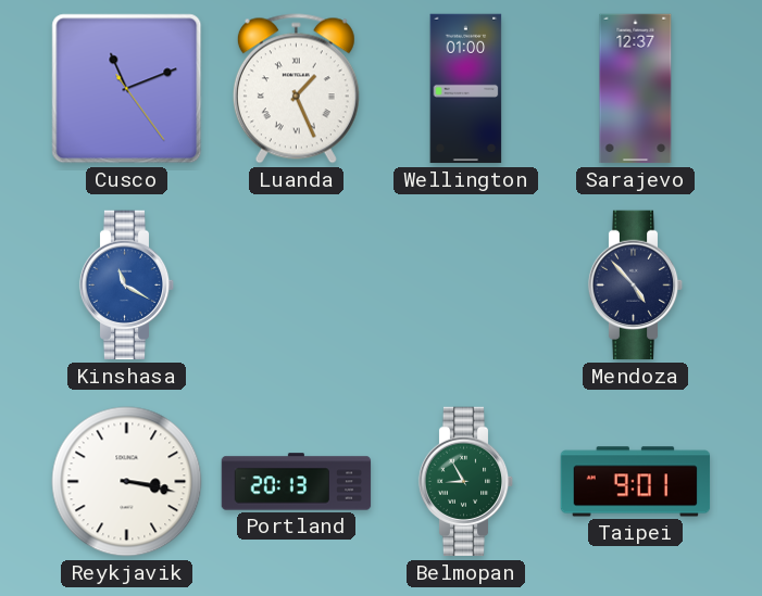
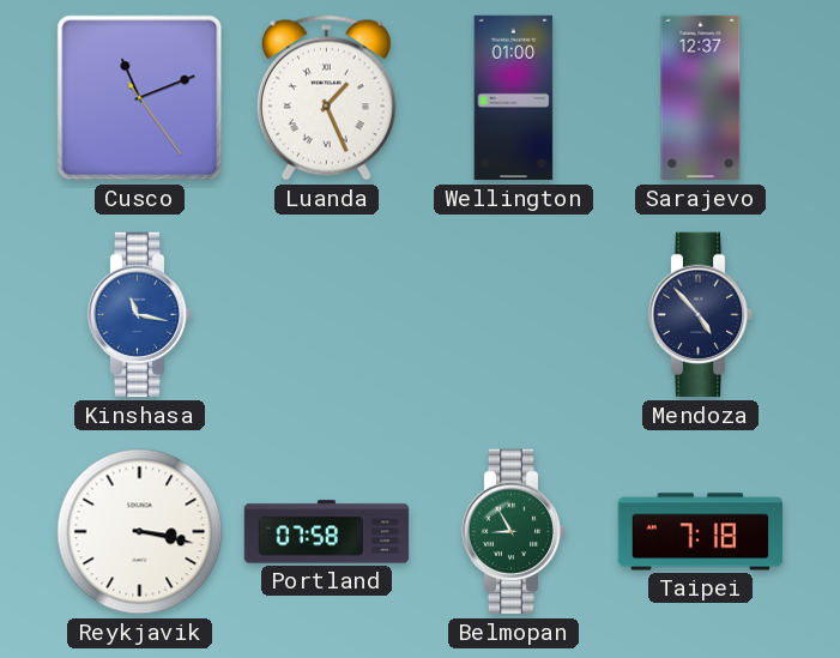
Kinshasa: 11:20 -> 11:17 (140, 315)
Portland: 20:13 -> 07:58 (327, 532)
Taipei: 9:01 -> 7:18 (701, 532)
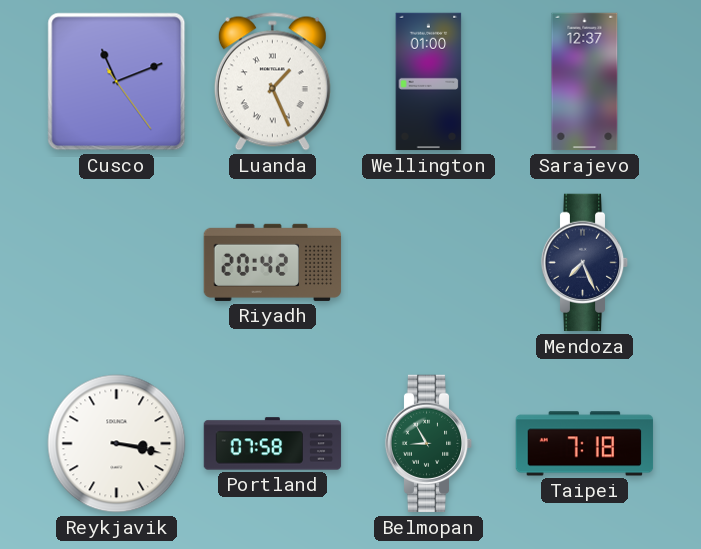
Kinshasa: 11:17 -> none (140, 315)
Riyadh: none -> 20:42 (273, 262)
Mendoza: 4:53 -> 7:26 (585, 263)
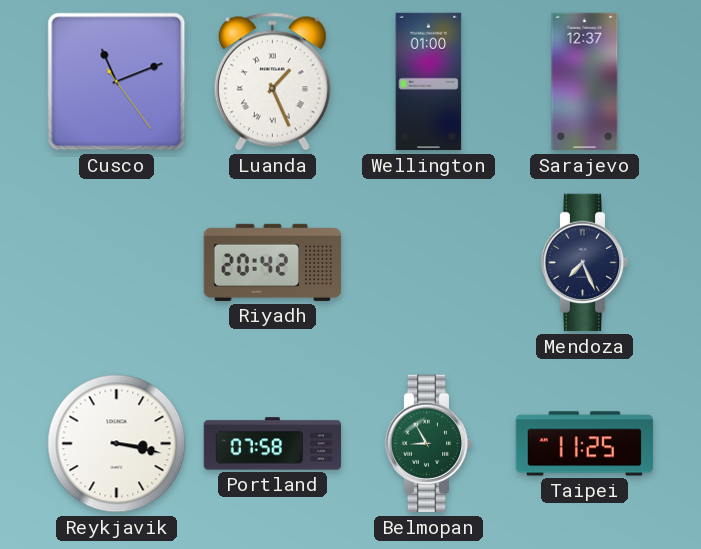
Taipei: 7:18 -> 11:25 (585, 444)
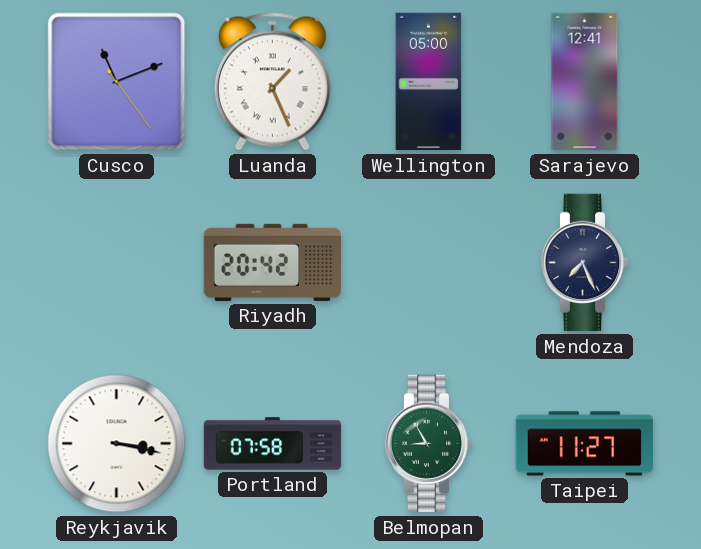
Wellington: 01:00 -> 05:00 (429, 82)
Sarajevo: 12:37 -> 12:41 (585, 82)
Taipei: 11:25 -> 11:27 (585, 444)
